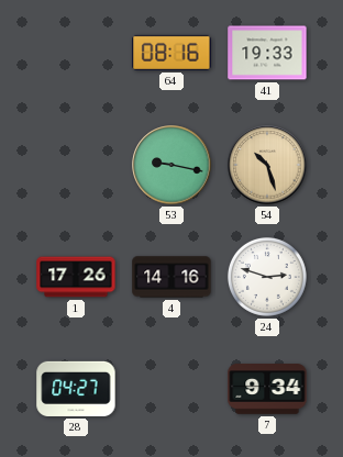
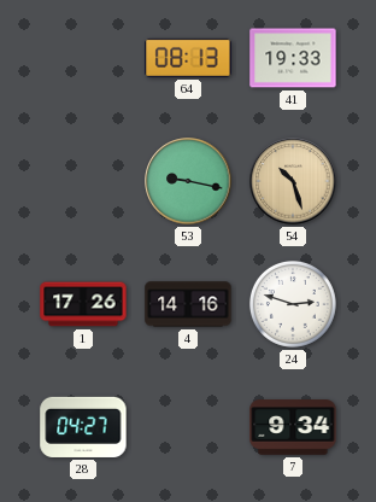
64: 08:16 -> 08:13 (188, 58)
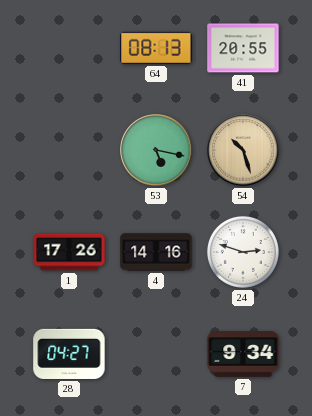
41: 19:33 -> 20:55 (243, 48)
53: 9:17 -> 5:17 (156, 150)
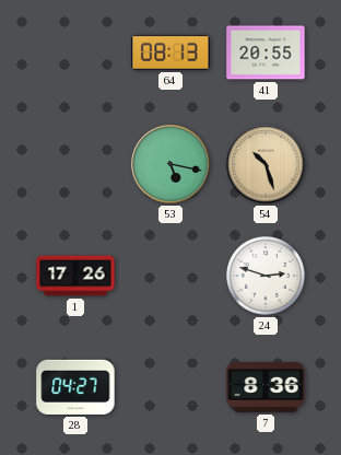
4: 14:16 -> none (156, 252)
7: 9:34 -> 8:36 (266, 387)
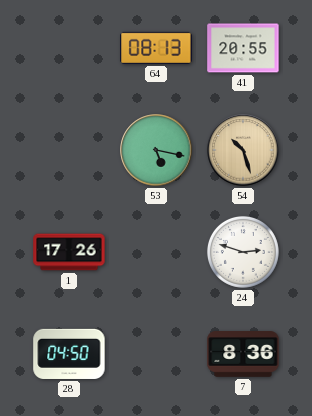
28: 04:27 -> 04:50 (69, 354)
